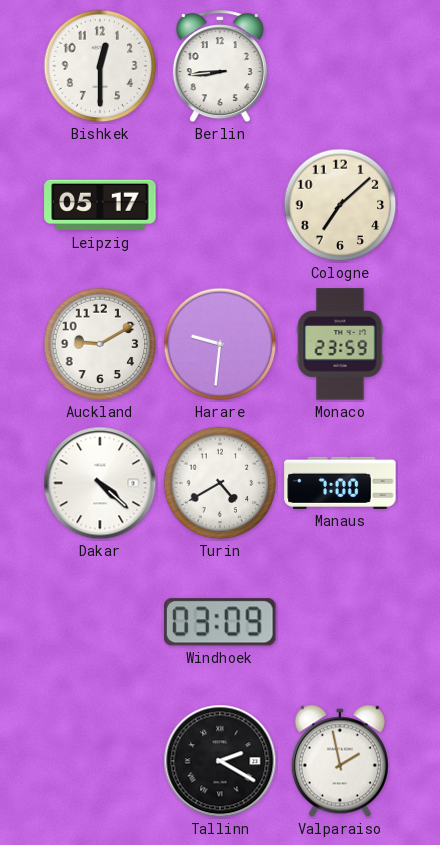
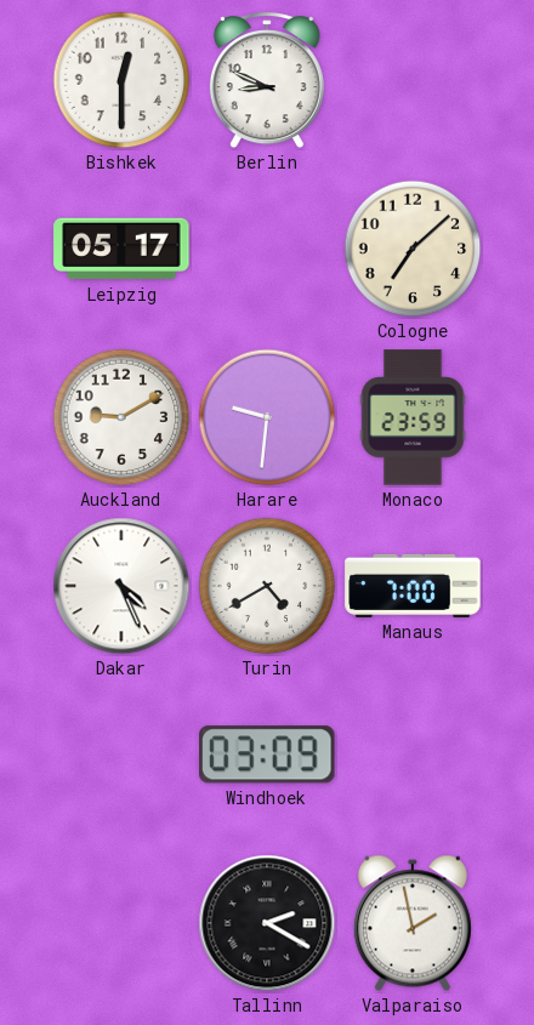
Berlin: 8:44 -> 8:49 (267, 81)
Dakar: 4:22 -> 4:26 (121, 586)
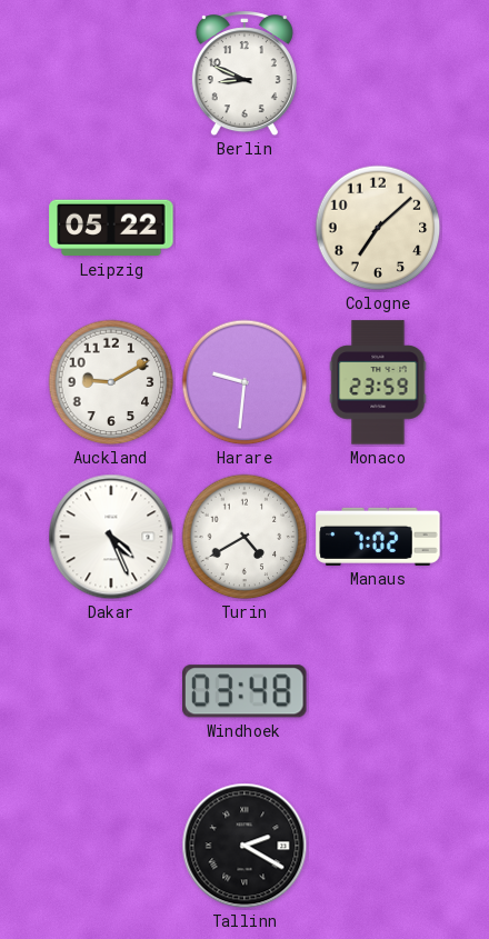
Bishkek: 12:30 -> none (121, 80)
Leipzig: 05:17 -> 05:22 (111, 228)
Manaus: 7:00 -> 7:02 (378, 537)
Windhoek: 03:09 -> 03:48 (246, 691)
Valparaiso: 1:58 -> none (413, 923)
